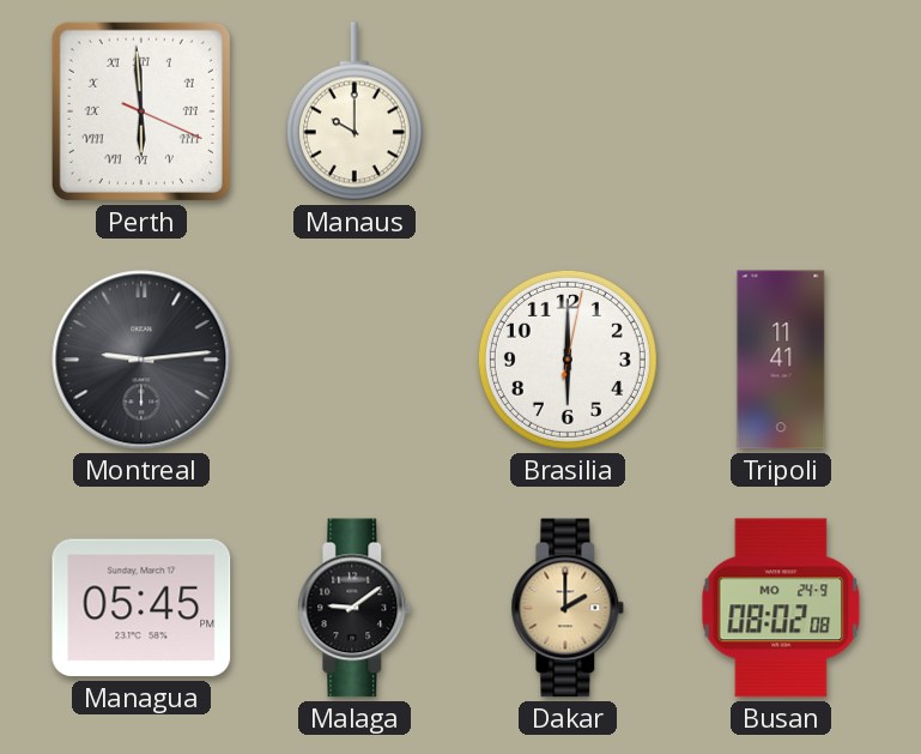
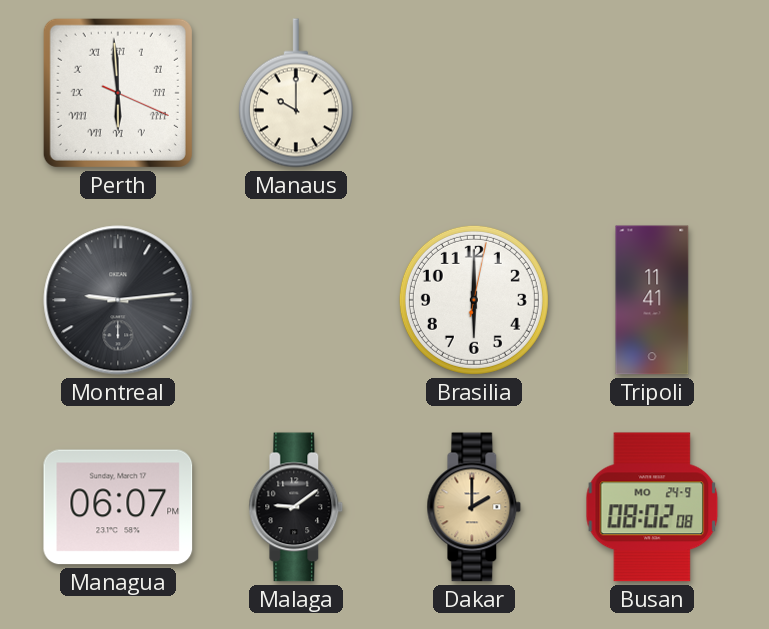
Managua: 05:45 -> 06:07 (118, 507)
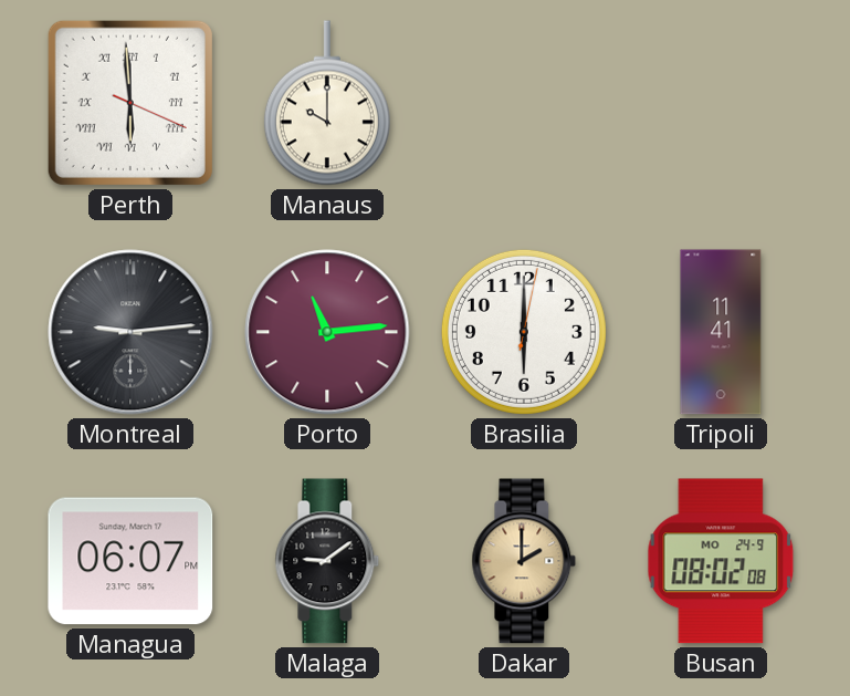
Porto: none -> 11:14 (327, 332)
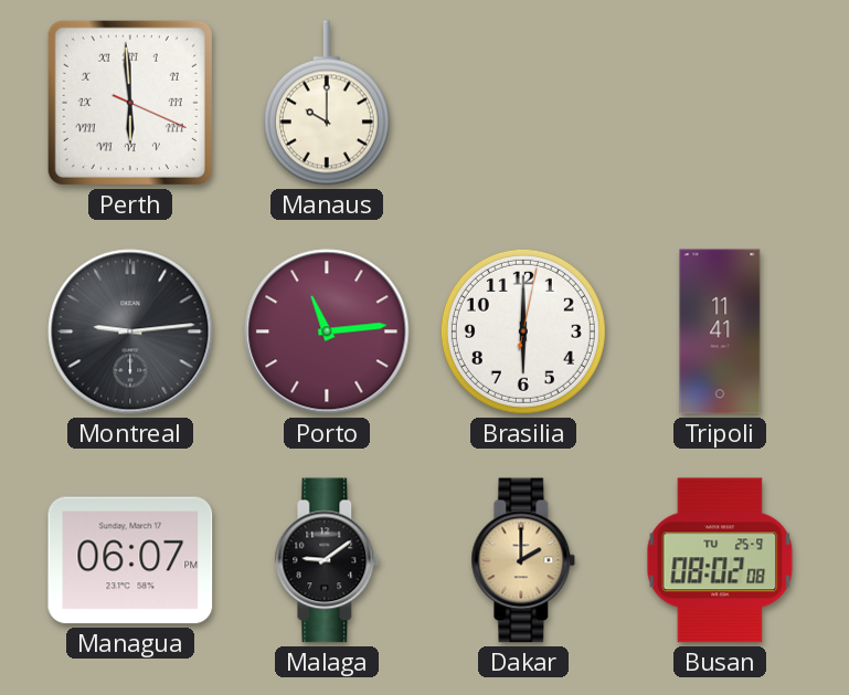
Busan date: MO 24-9 -> TU 25-9 (720, 560)
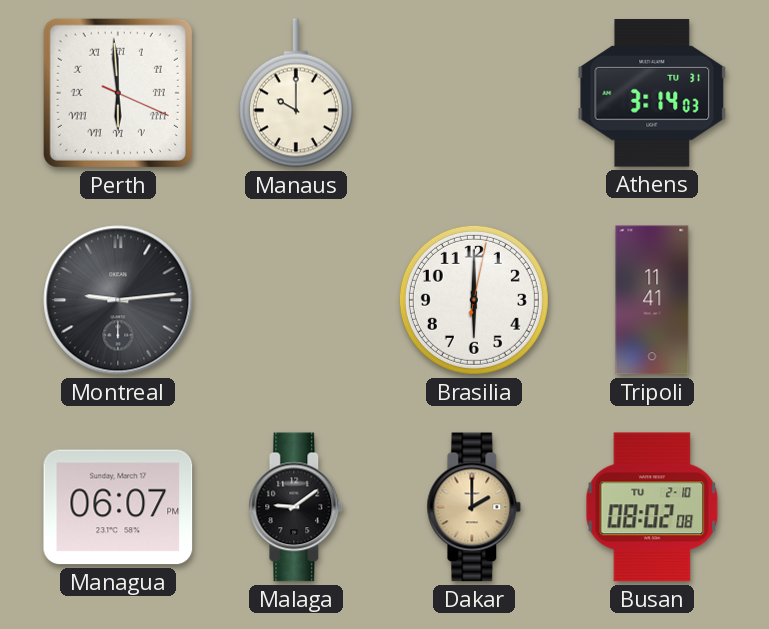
Athens: none -> 3:14 (652, 93)
Porto: 11:14 -> none (327, 331)
Busan date: TU 25-9 -> TU 2-10 (652, 507)
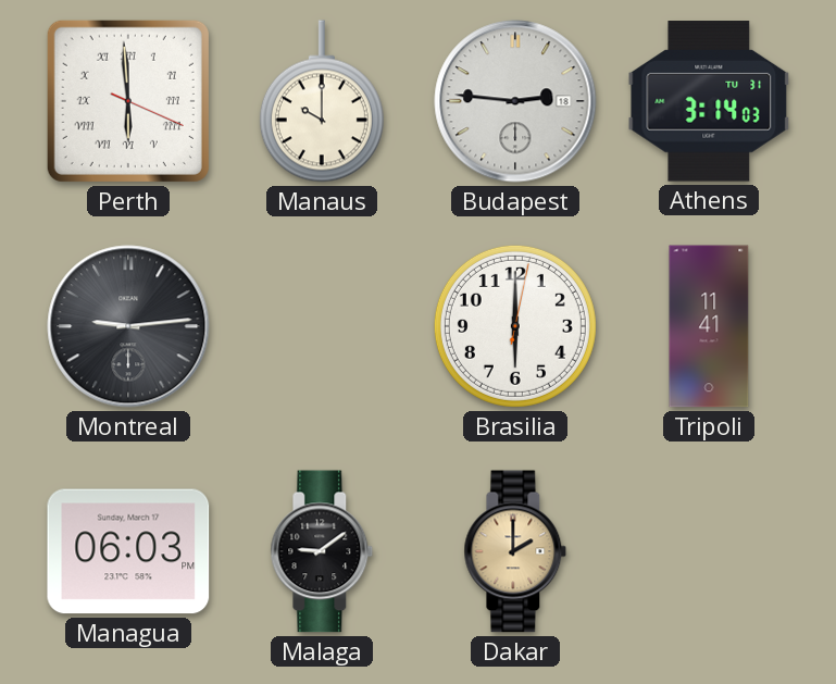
Budapest: none -> 2:46 (515, 101)
Managua: 06:07 -> 06:03 (128, 551)
Busan: 08:02 -> none (652, 507)
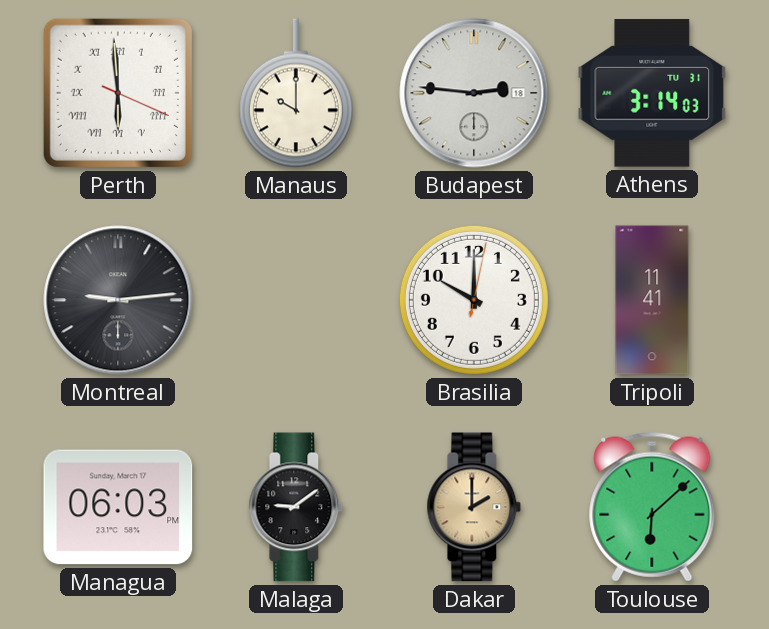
Brasilia: 6:00 -> 10:00 (474, 300)
Toulouse: none -> 6:08 (652, 507)
